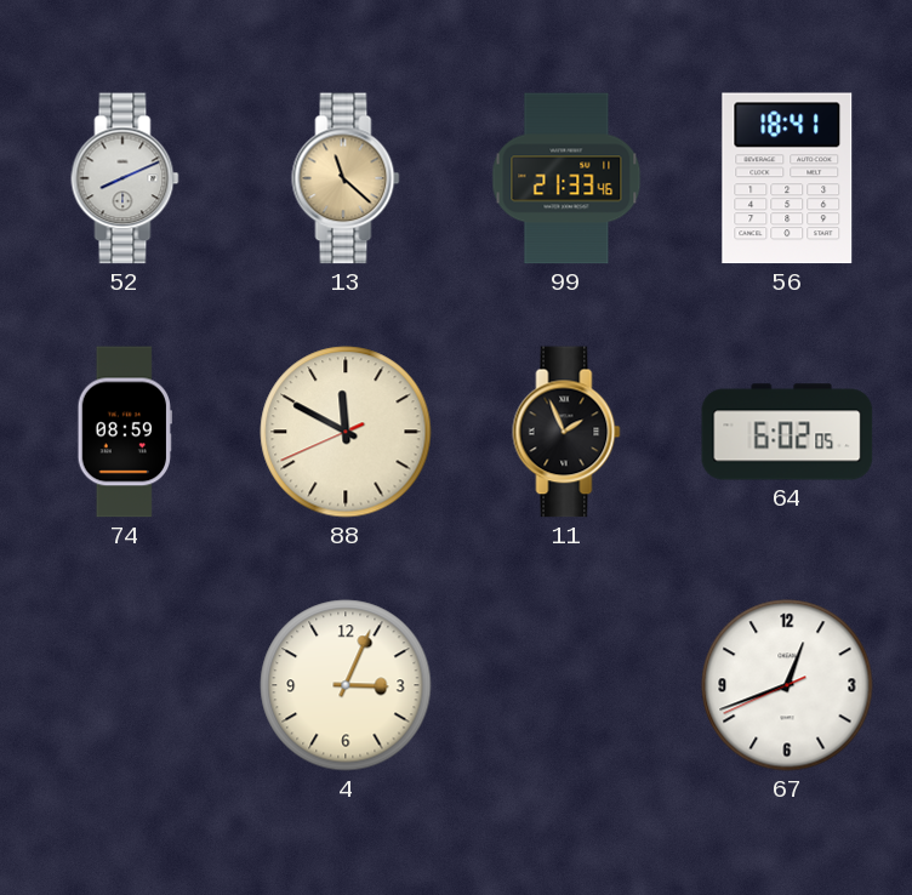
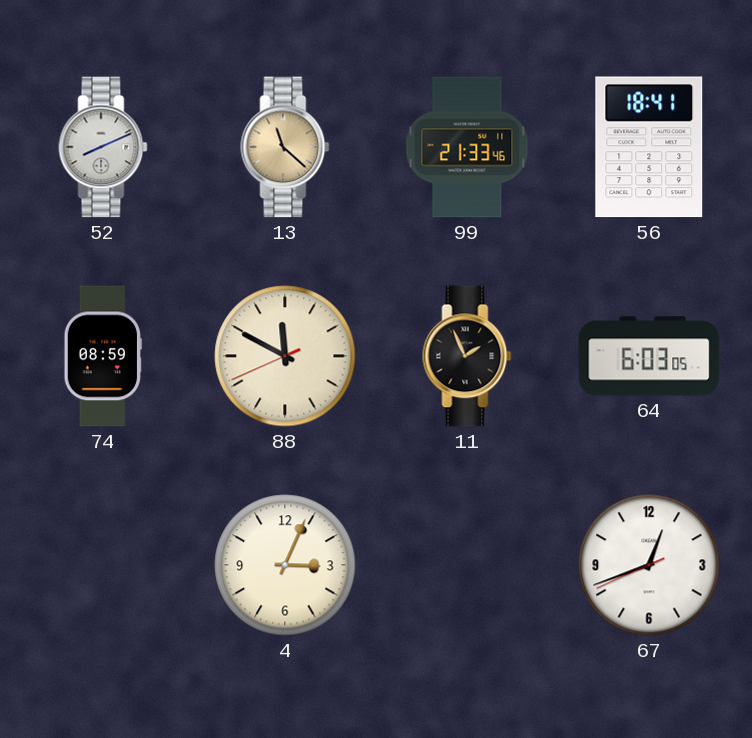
64: 6:02 -> 6:03 (649, 356)
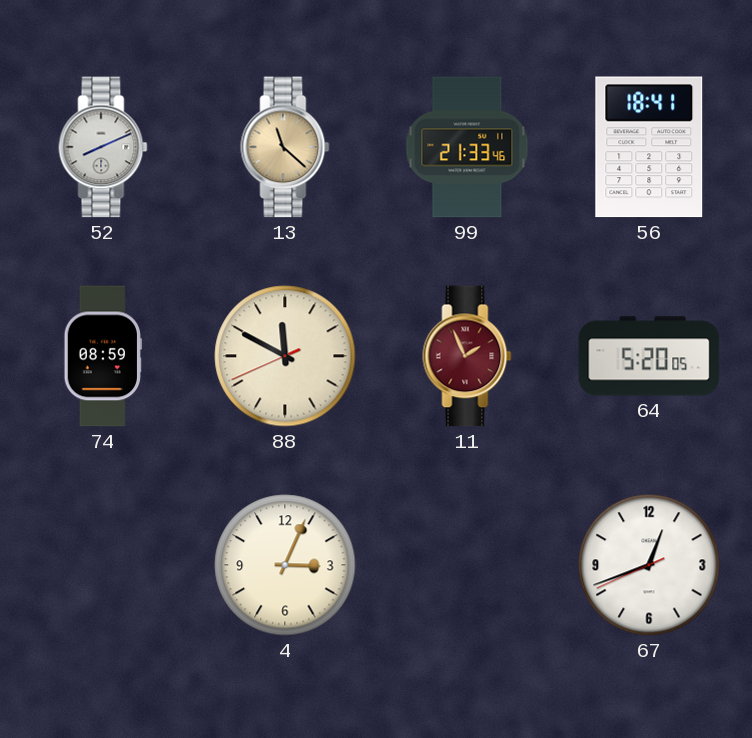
11 dial: black -> burgundy (467, 356)
64: 6:03 -> 5:20 (649, 356)
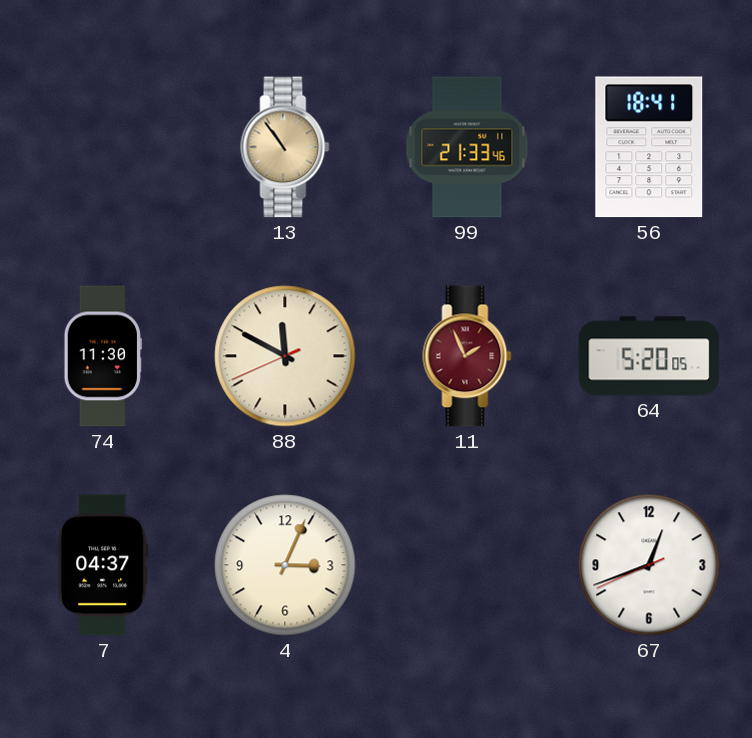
52: 8:11 -> none (103, 147)
13: 11:22 -> 10:54 (285, 147)
74: 08:59 -> 11:30 (103, 356)
7: none -> 04:37 (103, 565)
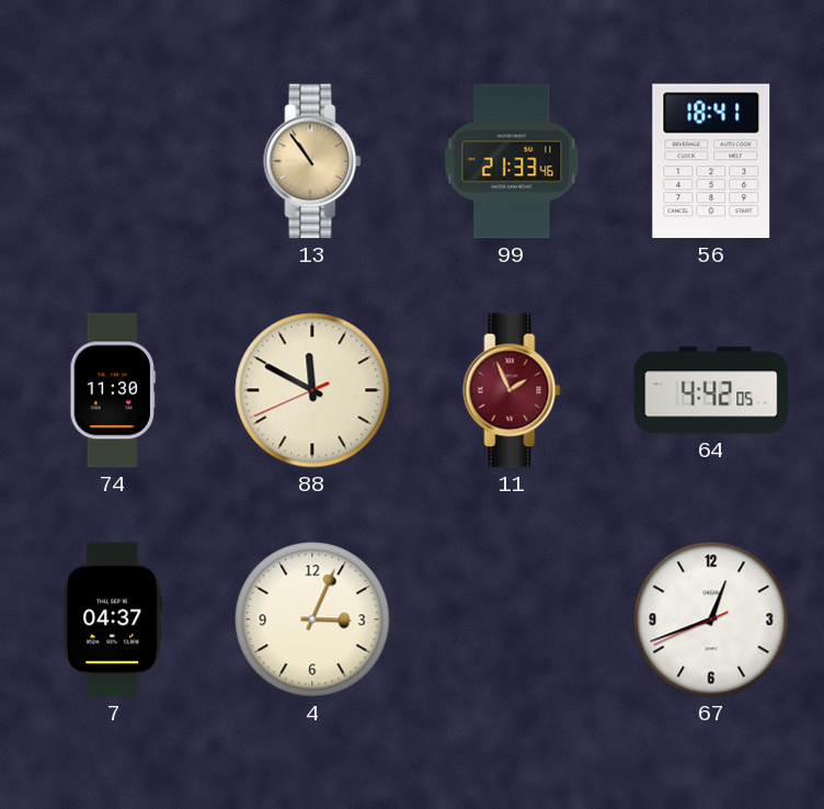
64: 5:20 -> 4:42 (711, 390)
